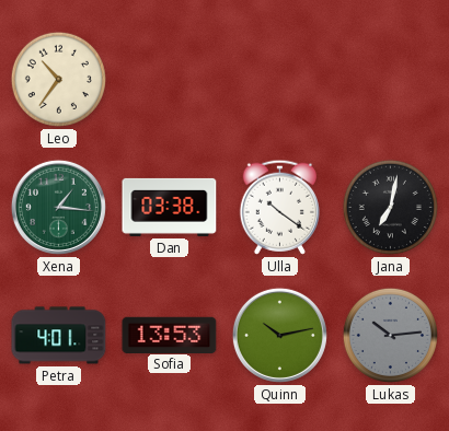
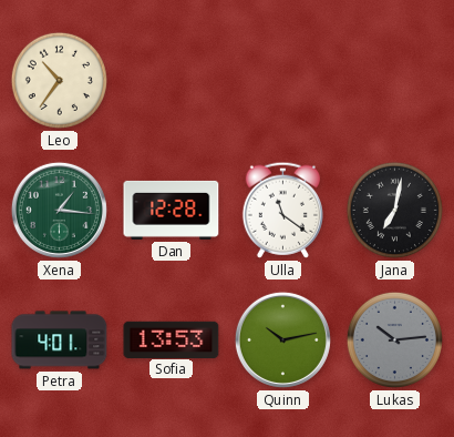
Dan: 03:38 -> 12:28 (172, 210)
Ulla: 10:21 -> 11:21 (282, 210)
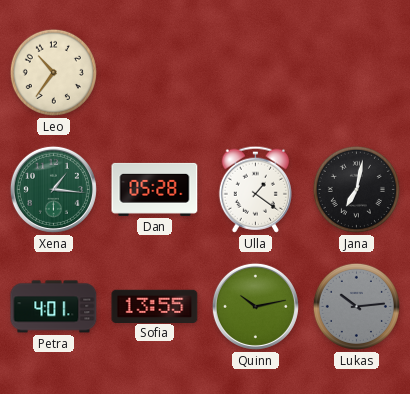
Dan: 12:28 -> 05:28 (155, 189)
Ulla: 11:21 -> 1:21 (255, 189)
Sofia: 13:53 -> 13:55 (155, 306)
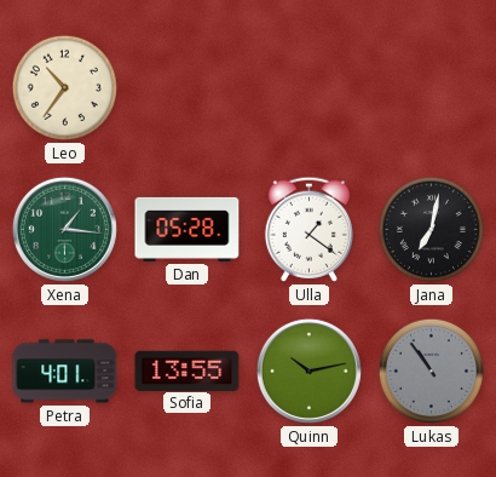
Lukas: 10:14 -> 10:54 (431, 370)
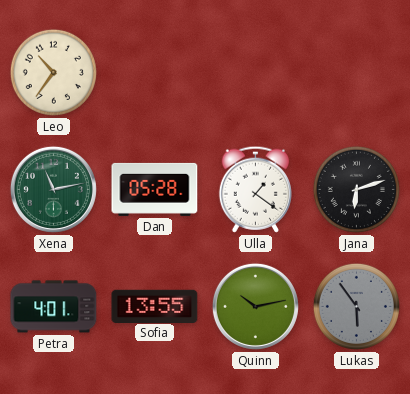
Xena: 1:16 -> 11:13 (53, 189)
Jana: 7:02 -> 6:12 (356, 189)
Lukas: 10:54 -> 5:54 (356, 306)
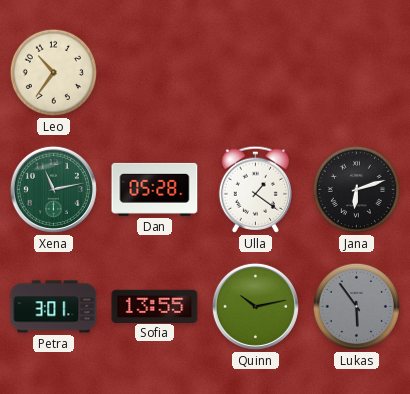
Petra: 4:01 -> 3:01 (54, 307)
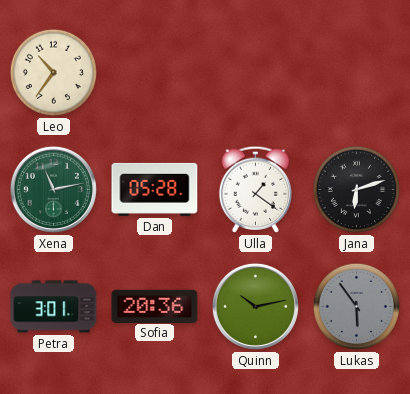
Sofia: 13:55 -> 20:36 (155, 306)
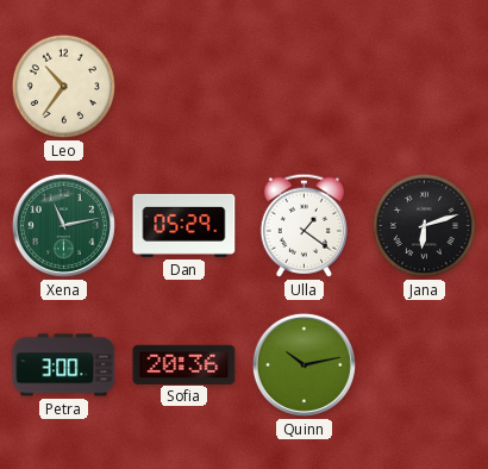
Dan: 05:28 -> 05:29 (184, 225)
Petra: 3:01 -> 3:00 (64, 365)
Lukas: 5:54 -> none (356, 306)
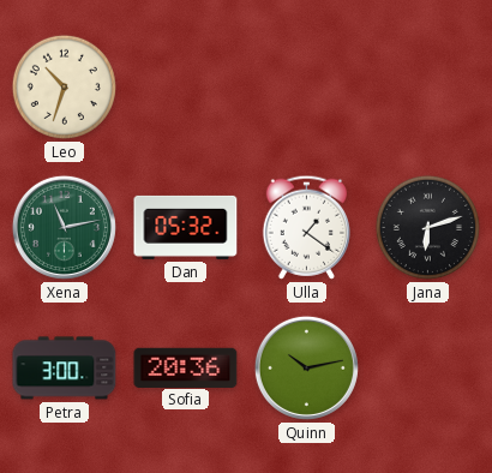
Leo: 10:36 -> 10:33 (64, 86)
Dan: 05:29 -> 05:32 (186, 227)
